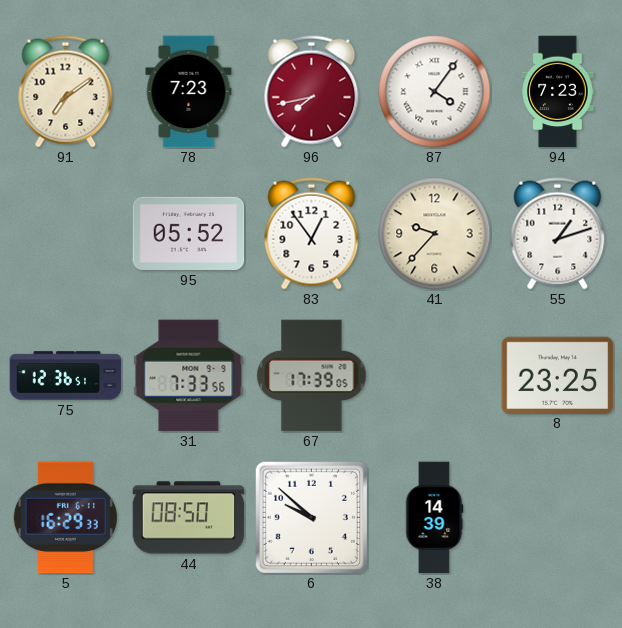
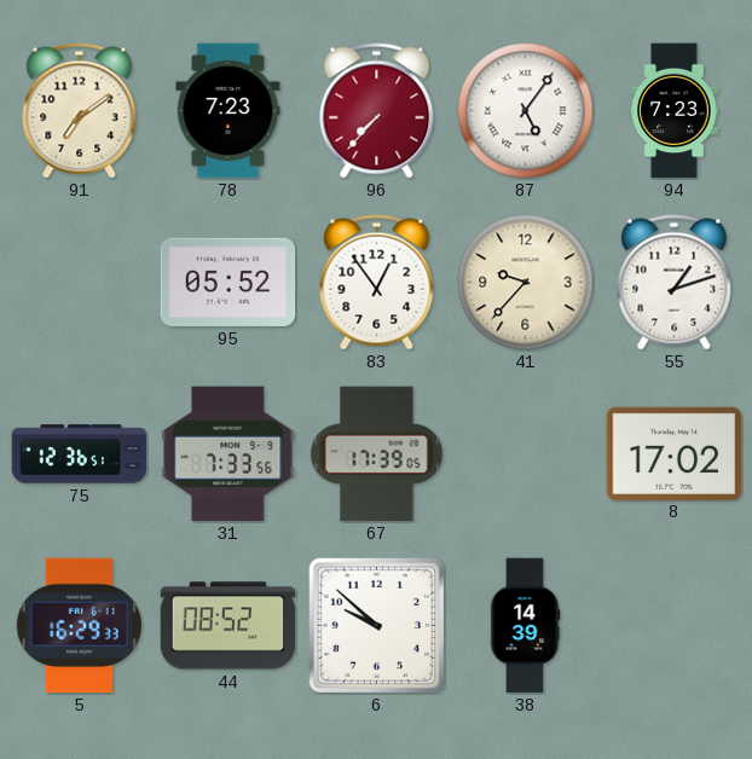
96: 7:43 -> 7:37 (377, 111)
87: 4:06 -> 5:06 (526, 111)
8: 23:25 -> 17:02 (675, 453)
44: 08:50 -> 08:52 (229, 626)
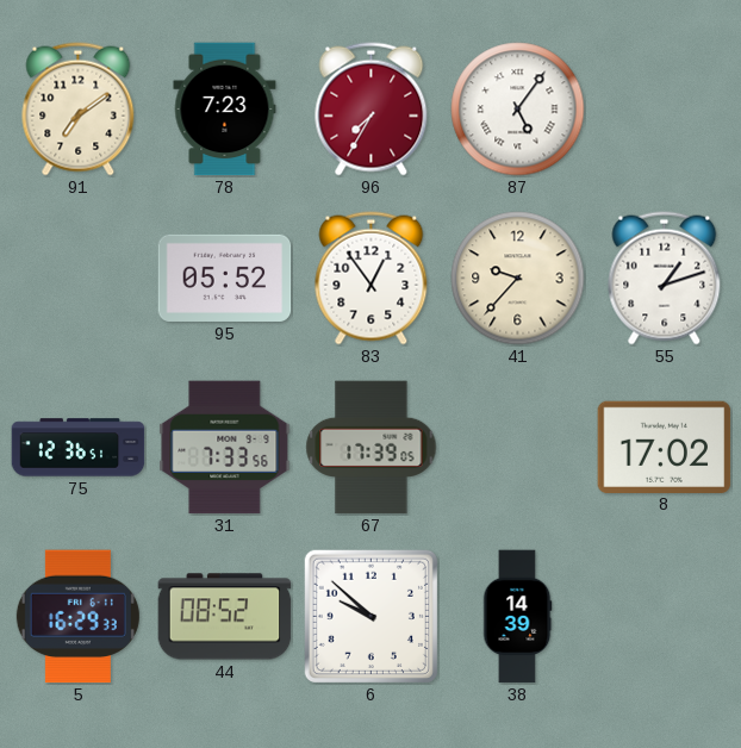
96: 7:37 -> 7:35 (372, 110)
94: 7:23 -> none (675, 111)
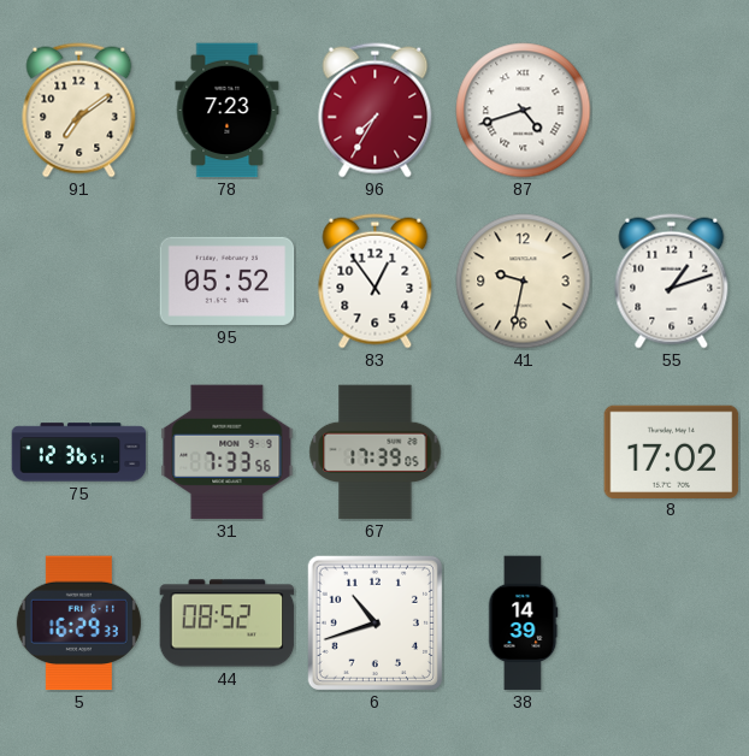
87: 5:06 -> 4:42 (524, 111)
41: 9:37 -> 9:32 (524, 282)
6: 9:52 -> 10:42 (374, 622)
